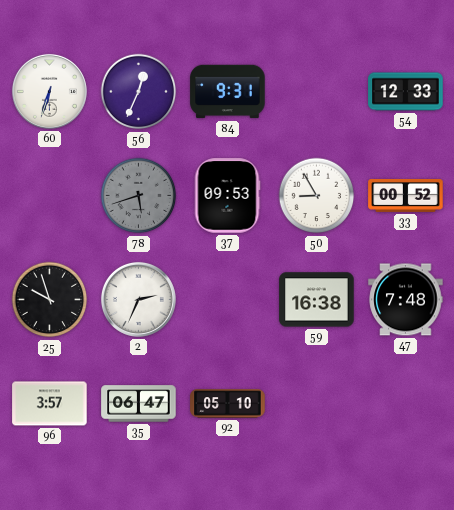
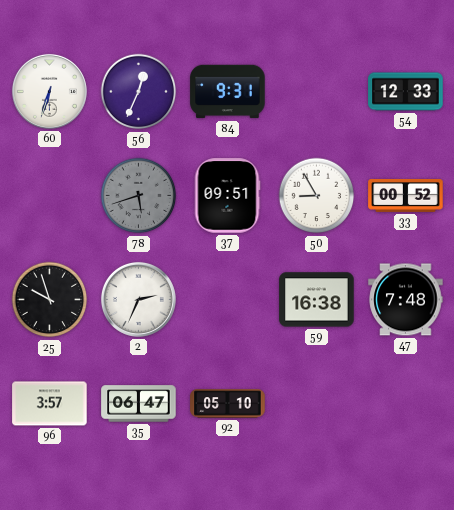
37: 09:53 -> 09:51 (227, 196)
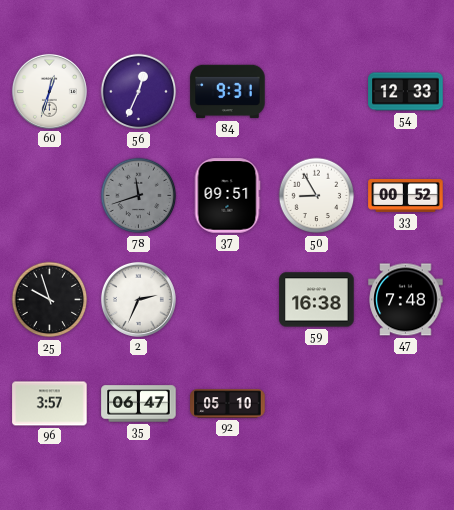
60: 6:33 -> 12:33 (49, 91)
78: 5:42 -> 11:42 (139, 196)
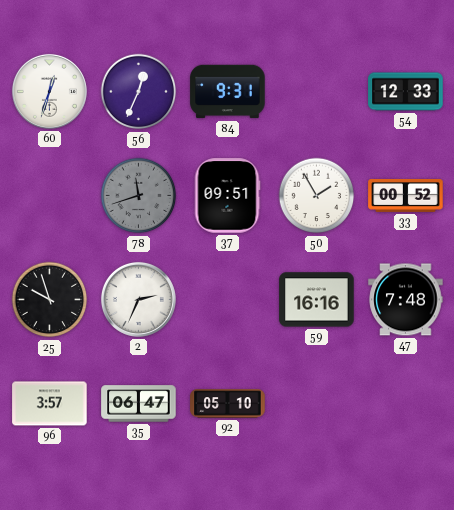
50: 8:55 -> 1:55 (317, 196)
59: 16:38 -> 16:16 (317, 300)
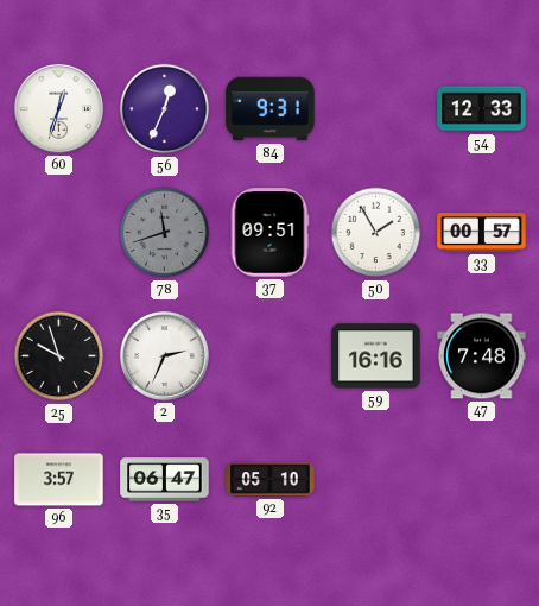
33: 00:52 -> 00:57 (482, 233)
